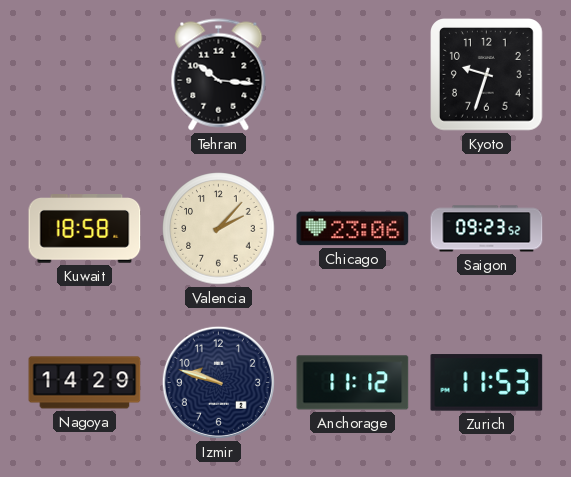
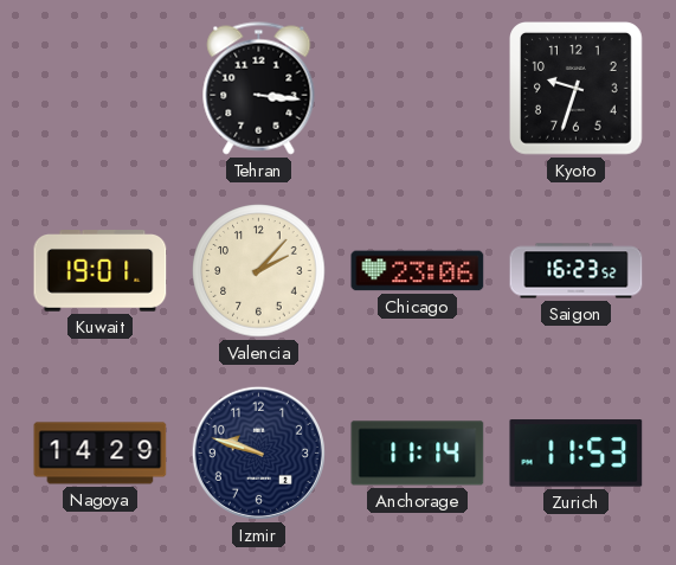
Tehran: 10:16 -> 3:16 (259, 89)
Kuwait: 18:58 -> 19:01 (101, 271)
Saigon: 09:23 -> 16:23 (577, 271)
Anchorage: 11:12 -> 11:14 (418, 454)
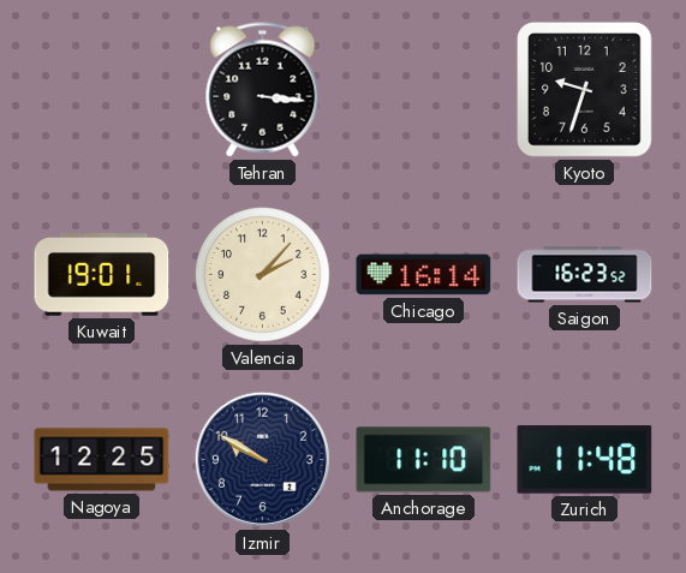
Chicago: 23:06 -> 16:14 (424, 275)
Nagoya: 14:29 -> 12:25 (102, 460)
Izmir: 9:48 -> 9:50 (262, 459)
Anchorage: 11:14 -> 11:10 (424, 460)
Zurich: 11:53 -> 11:48 (585, 460)
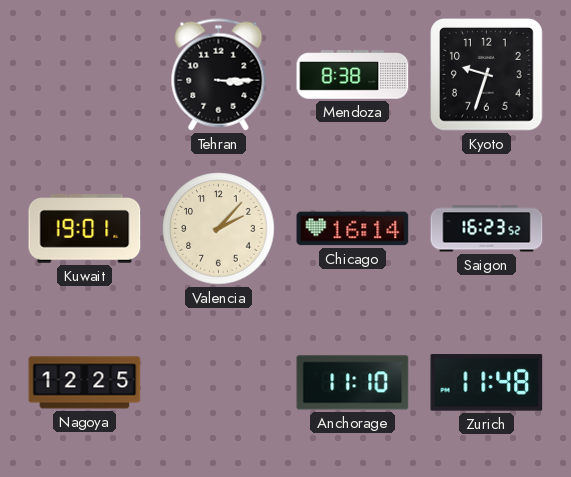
Tehran: 3:16 -> 3:15 (219, 75)
Mendoza: none -> 8:38 (353, 75)
Izmir: 9:50 -> none (262, 459)
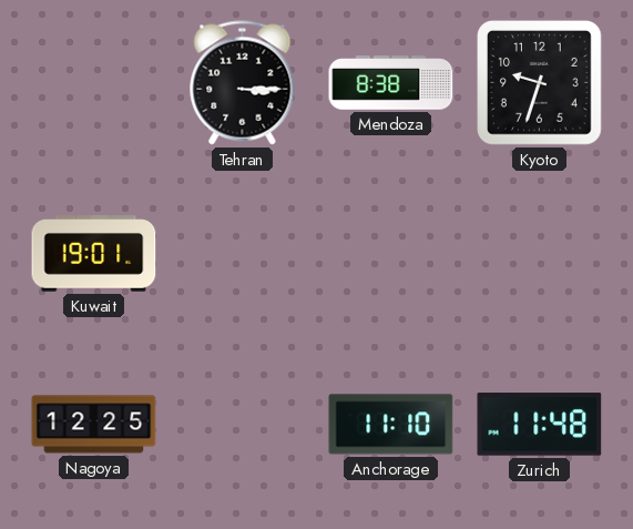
Valencia: 2:07 -> none (219, 229)
Chicago: 16:14 -> none (353, 229)
Saigon: 16:23 -> none (487, 229)
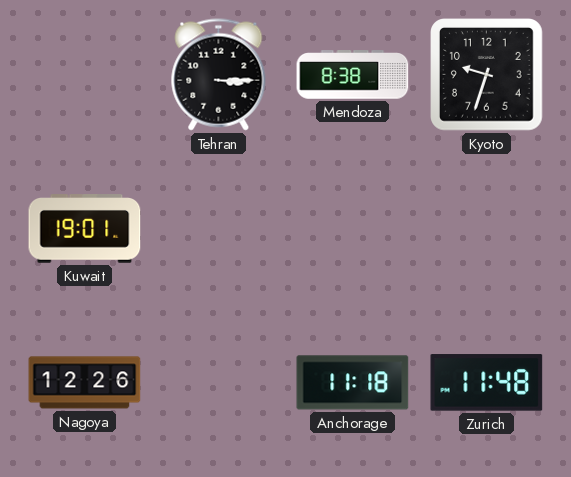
Nagoya: 12:25 -> 12:26 (85, 383)
Anchorage: 11:10 -> 11:18 (353, 383)
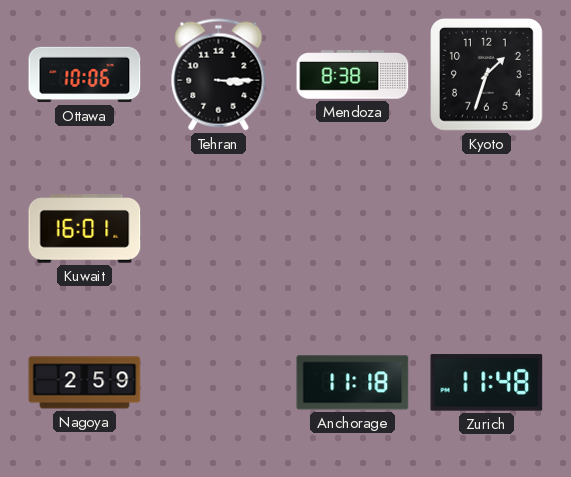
Ottawa: none -> 10:06 (85, 75)
Kyoto: 9:33 -> 1:33 (487, 75)
Kuwait: 19:01 -> 16:01 (85, 229)
Nagoya: 12:26 -> 2:59 (85, 383)
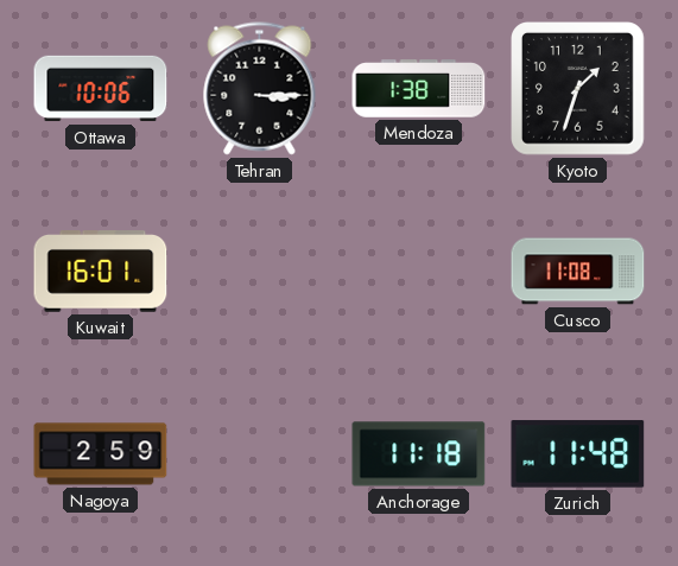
Mendoza: 8:38 -> 1:38 (419, 89)
Cusco: none -> 11:08 (578, 272)
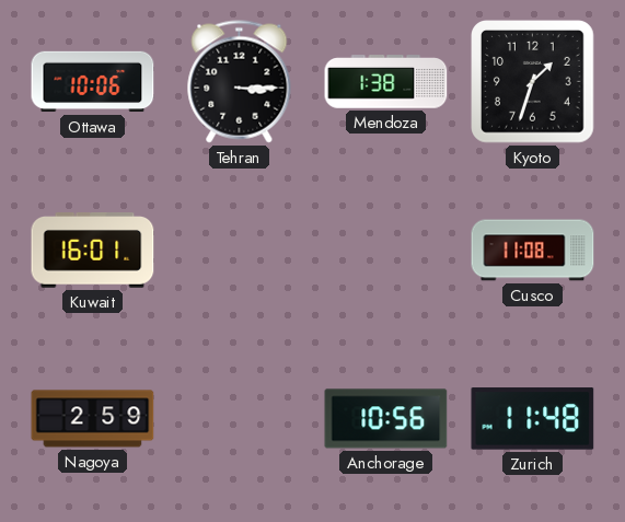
Anchorage: 11:18 -> 10:56 (386, 419)
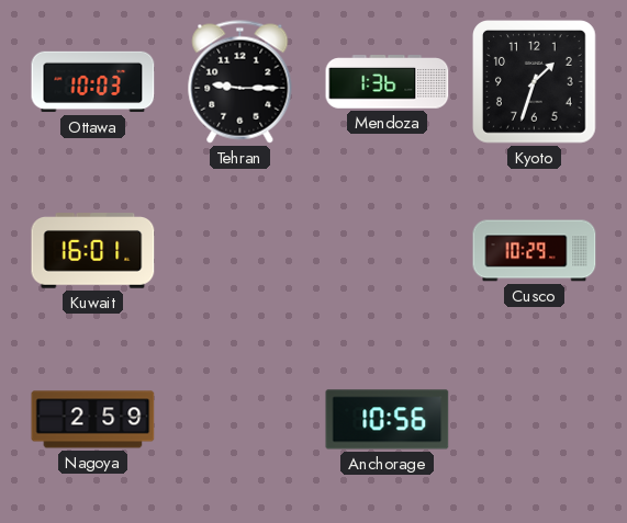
Ottawa: 10:06 -> 10:03 (93, 82)
Tehran: 3:15 -> 9:15 (240, 82)
Mendoza: 1:38 -> 1:36 (388, 82)
Cusco: 11:08 -> 10:29 (535, 251)
Zurich: 11:48 -> none (533, 419)
